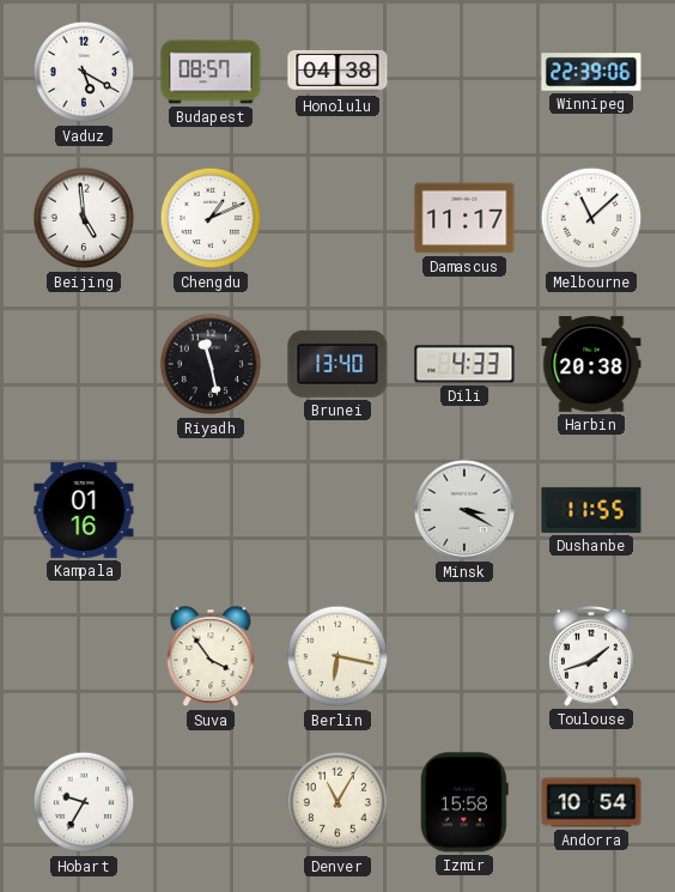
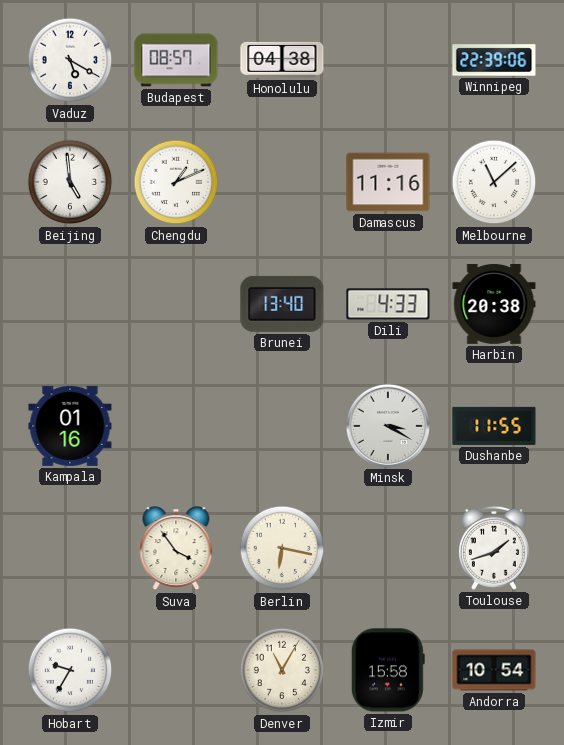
Damascus: 11:17 -> 11:16 (388, 182)
Riyadh: 11:28 -> none (211, 364)
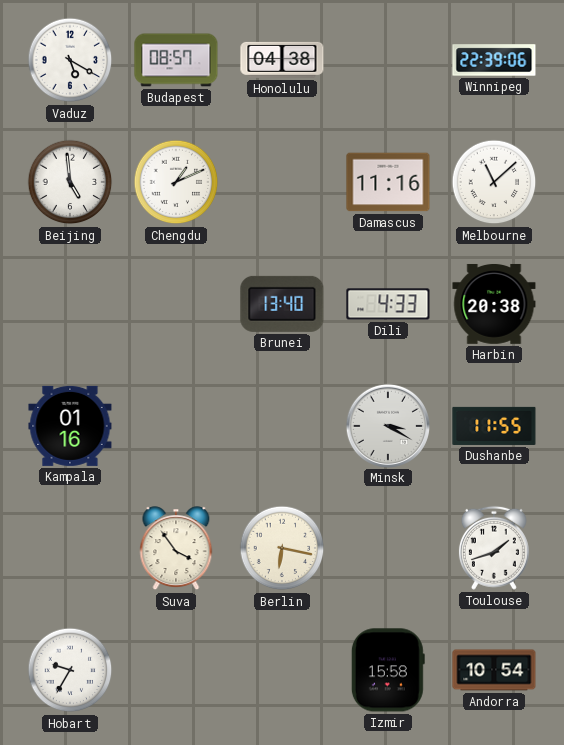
Denver: 11:05 -> none (282, 670)
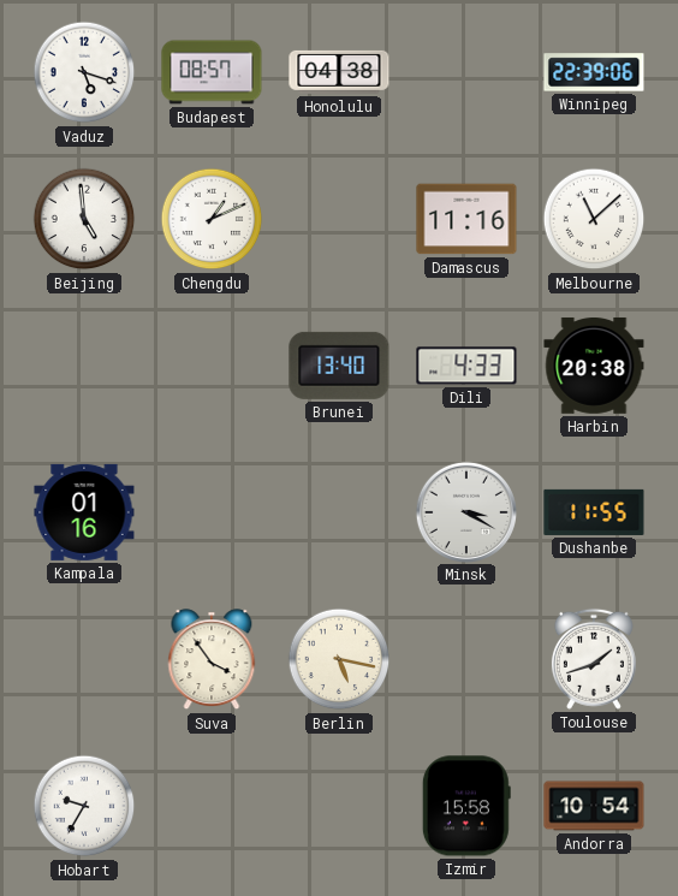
Vaduz: 5:20 -> 5:18 (84, 72)
Berlin: 6:17 -> 5:17 (339, 659)
